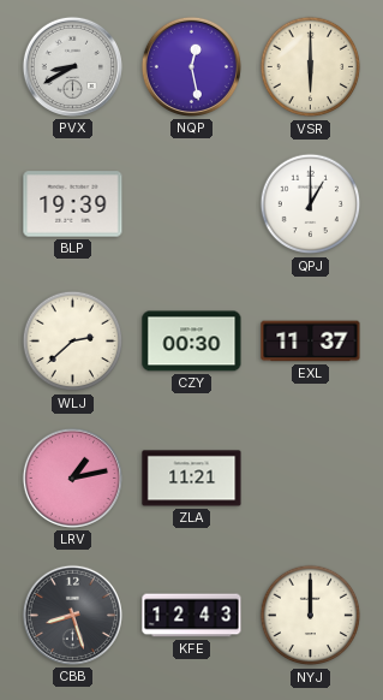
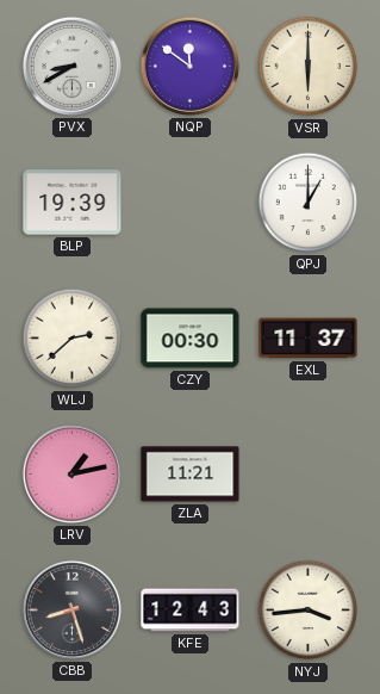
NQP: 12:28 -> 11:51 (189, 66)
NYJ: 12:00 -> 3:44 (309, 611)
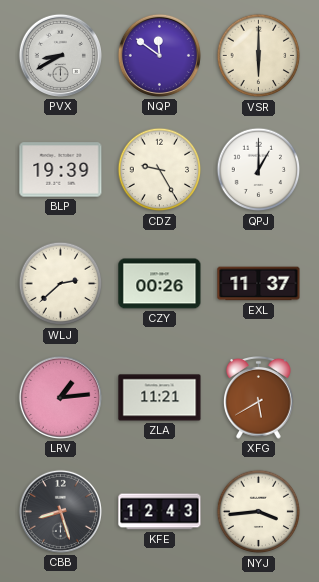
CDZ: none -> 9:25 (160, 170)
CZY: 00:30 -> 00:26 (160, 284)
LRV: 1:13 -> 1:14 (60, 397)
XFG: none -> 5:40 (259, 398)
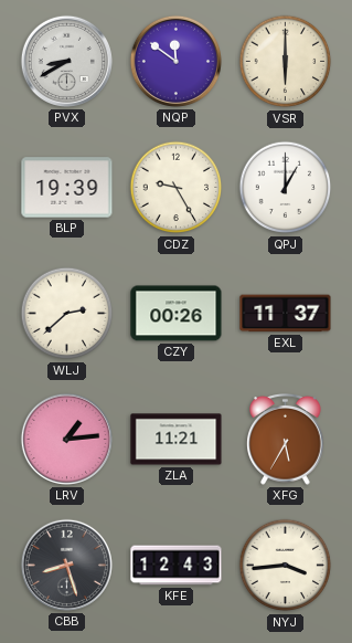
XFG: 5:40 -> 5:35 (286, 440)
